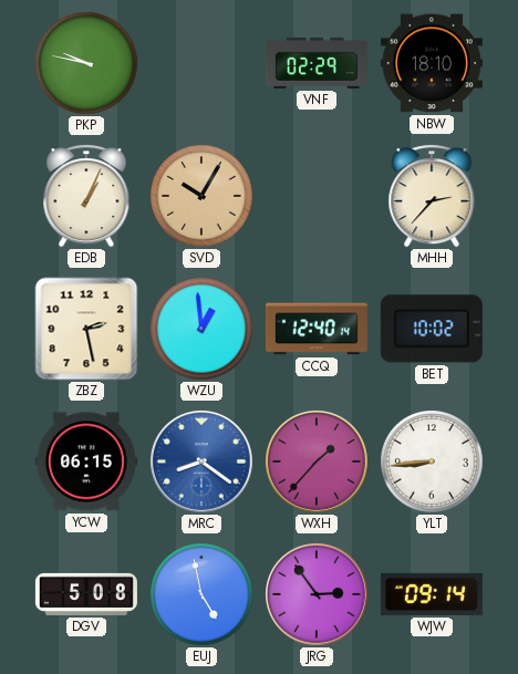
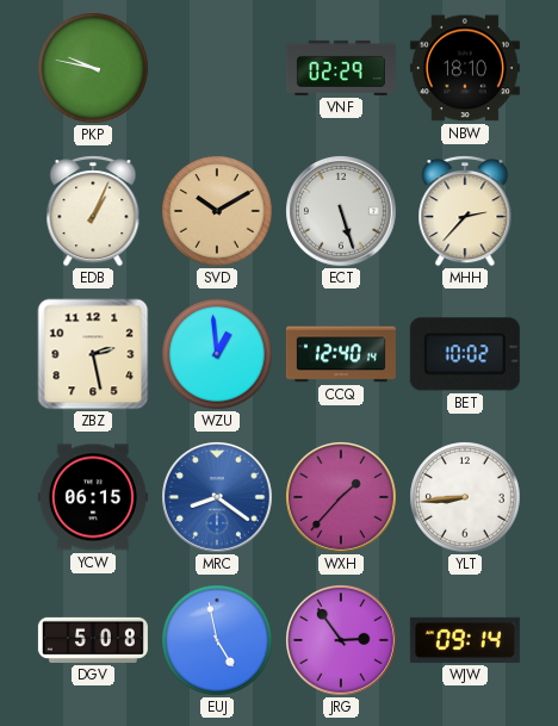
SVD: 10:05 -> 10:10 (217, 211)
ECT: none -> 5:27 (342, 212)
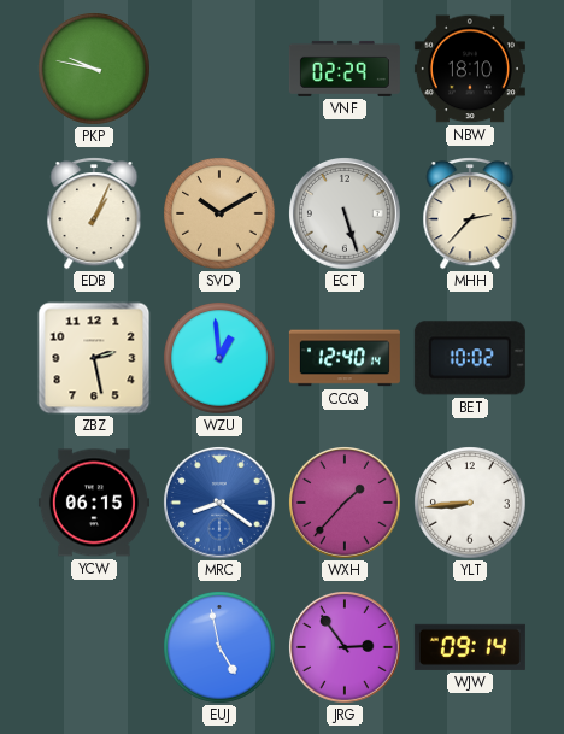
DGV: 5:08 -> none (93, 640)
